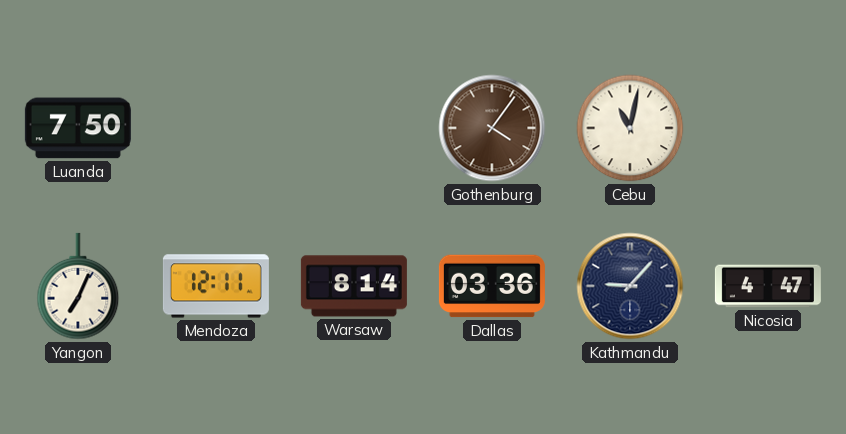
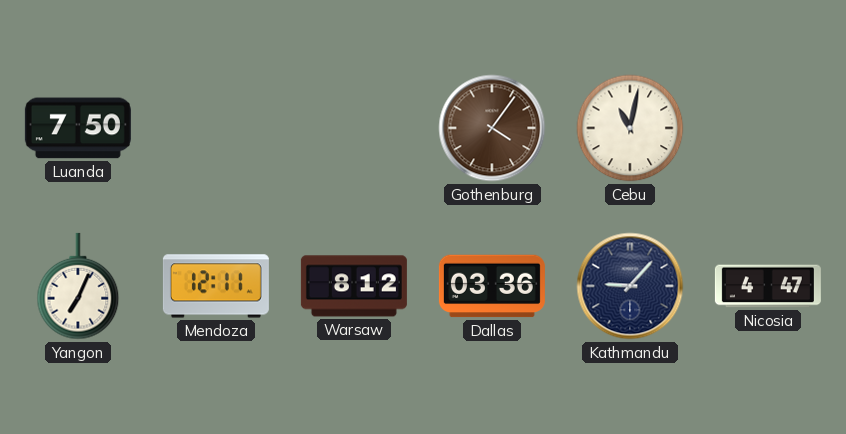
Warsaw: 8:14 -> 8:12 (354, 286)
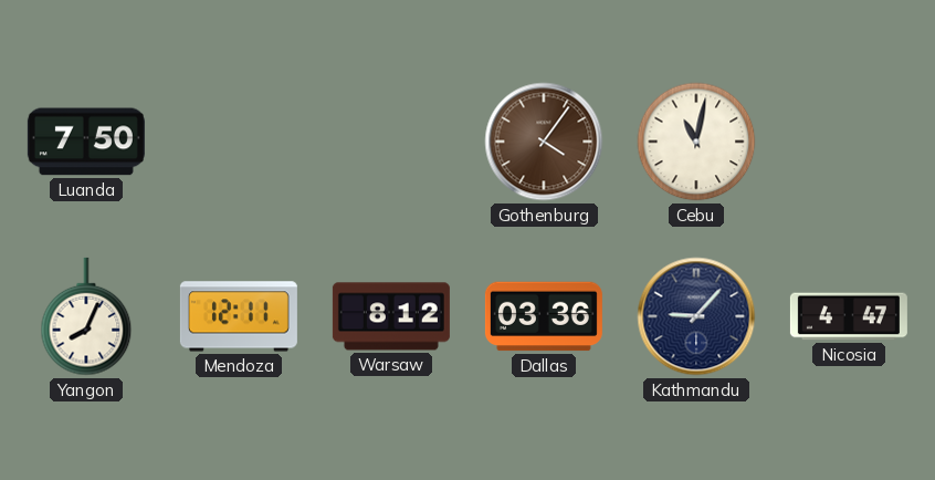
Yangon: 7:04 -> 8:04 (86, 316)
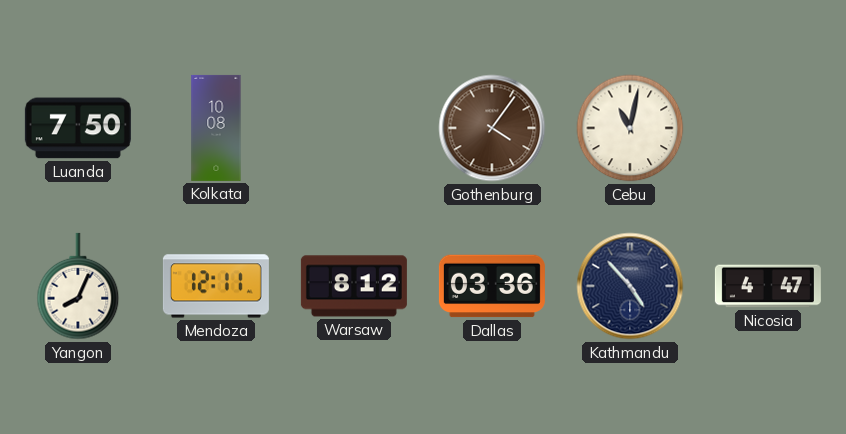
Kolkata: none -> 10:08 (216, 128)
Kathmandu: 9:07 -> 4:53 (630, 286)
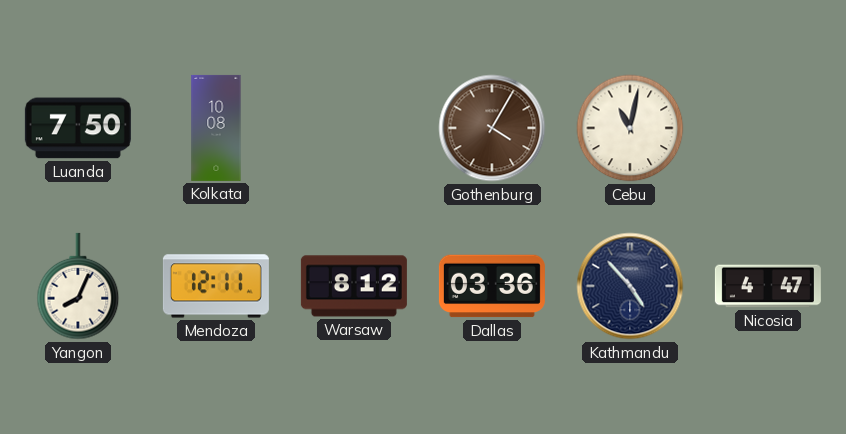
Gothenburg: 4:06 -> 4:05 (492, 128)
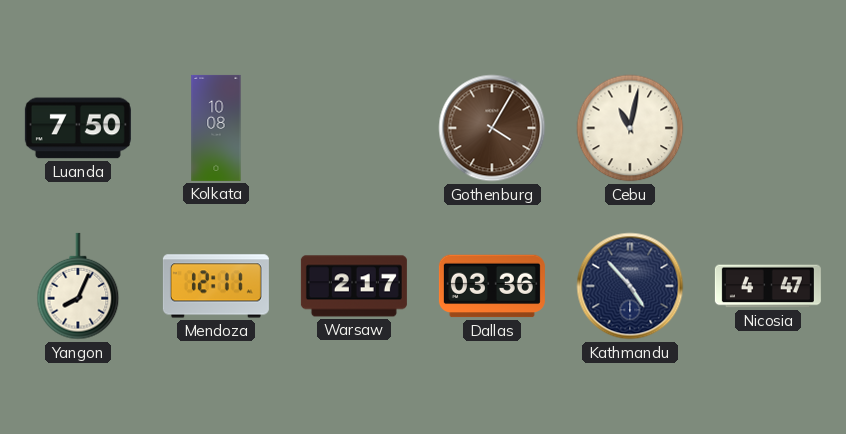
Warsaw: 8:12 -> 2:17 (354, 286)
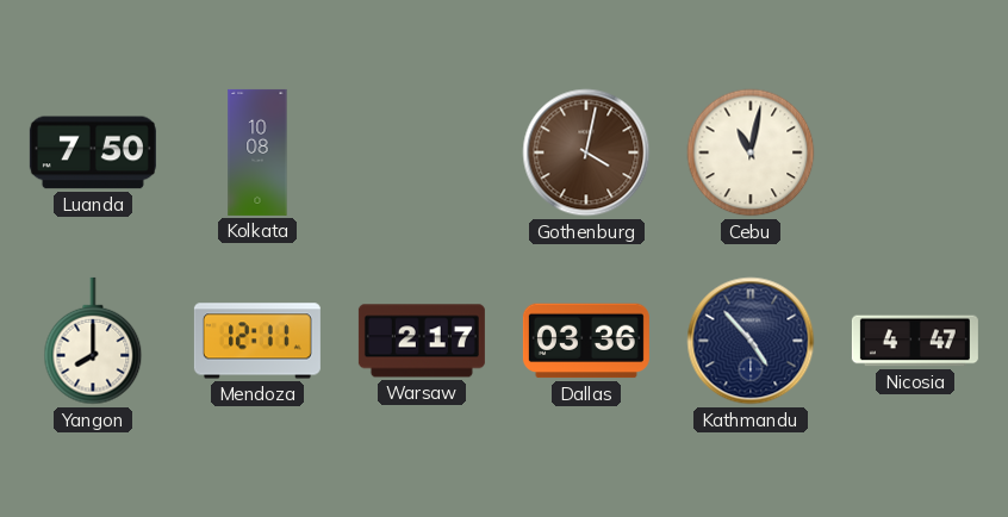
Gothenburg: 4:05 -> 4:02 (586, 152)
Yangon: 8:04 -> 8:00 (93, 341)
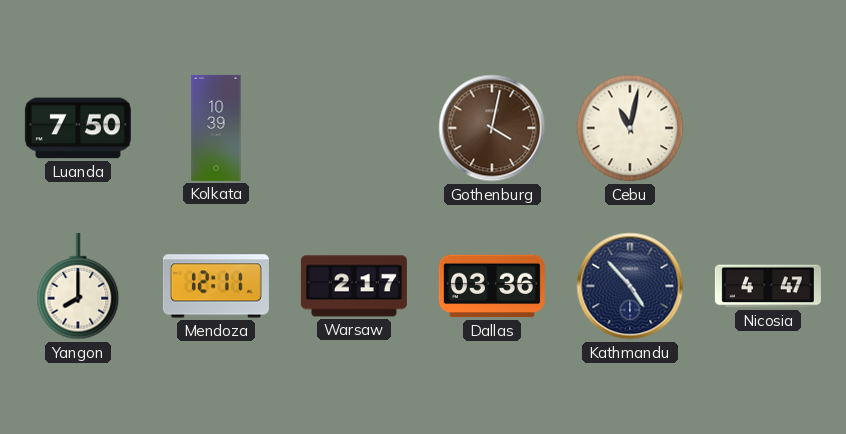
Kolkata: 10:08 -> 10:39 (216, 128)
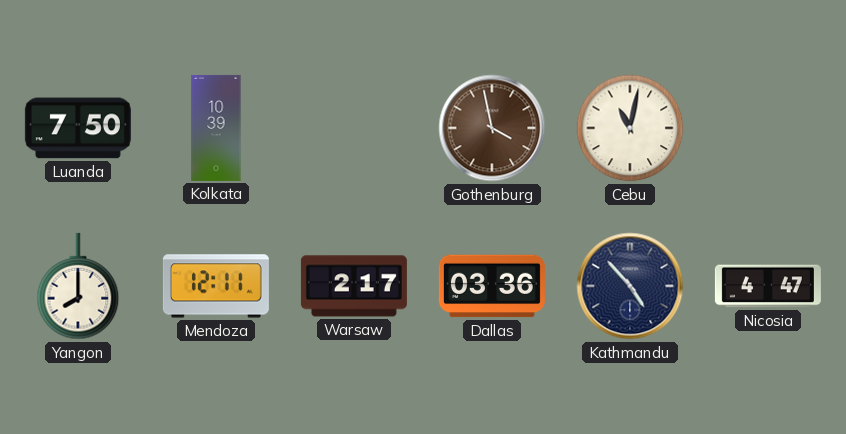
Gothenburg: 4:02 -> 3:58 (492, 128)
